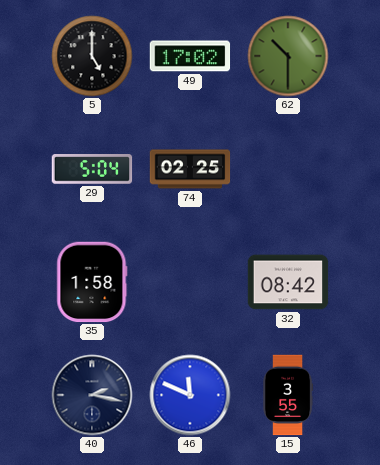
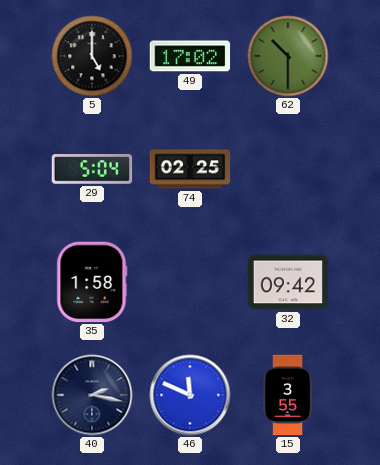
32: 08:42 -> 09:42 (288, 282)
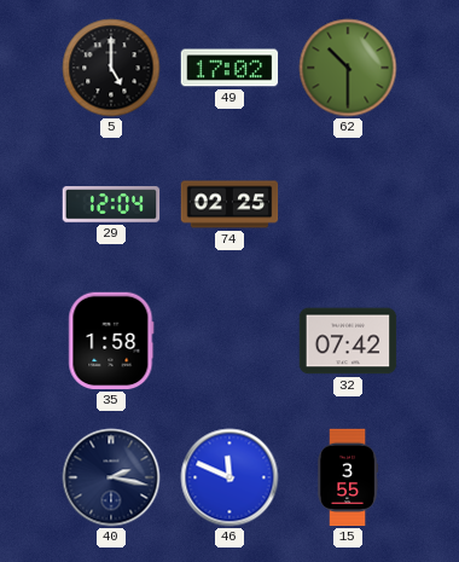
29: 5:04 -> 12:04 (111, 204)
32: 09:42 -> 07:42 (348, 341)
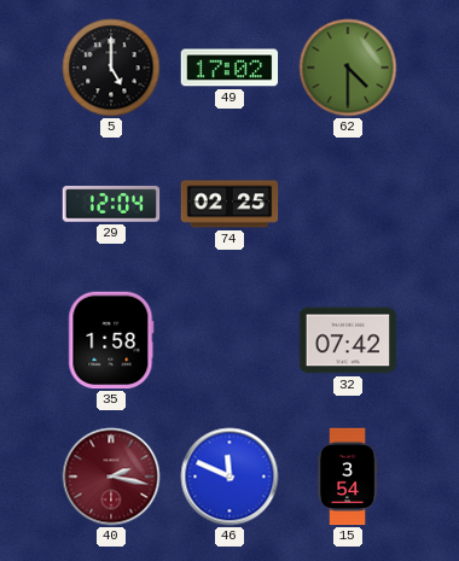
62: 10:30 -> 4:30 (348, 68)
40 dial: navy -> burgundy (111, 477)
15: 3:55 -> 3:54 (349, 477)
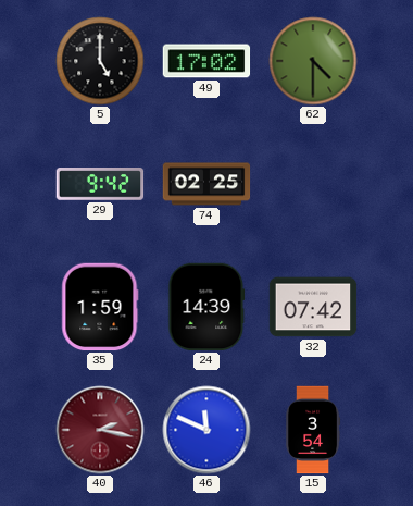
29: 12:04 -> 9:42 (100, 184)
35: 1:58 -> 1:59 (100, 307)
24: none -> 14:39 (206, 307)
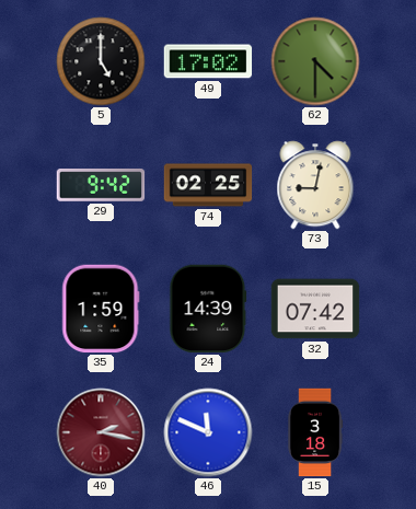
73: none -> 9:02 (315, 185)
15: 3:54 -> 3:18 (316, 432)
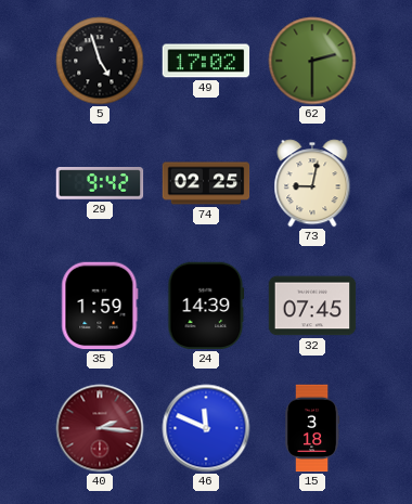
5: 5:00 -> 4:57 (100, 61)
62: 4:30 -> 2:30 (312, 61)
32: 07:42 -> 07:45 (312, 306)
40: 2:17 -> 2:16 (100, 428)
